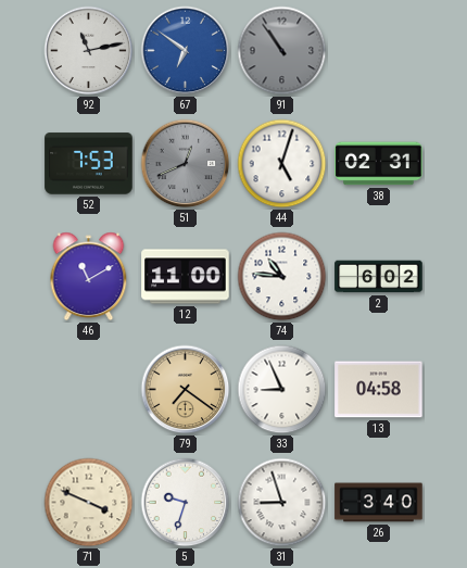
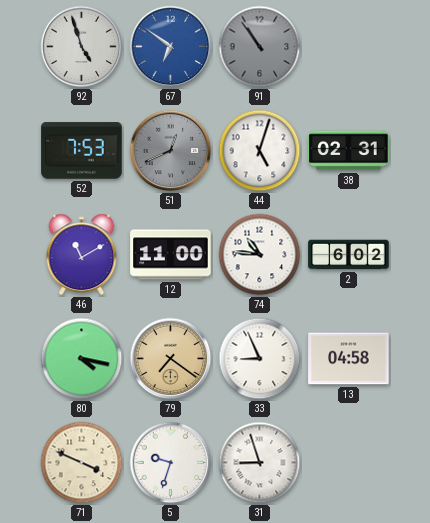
92: 11:13 -> 4:57 (82, 47)
80: none -> 4:17 (82, 359)
26: 3:40 -> none (379, 503)
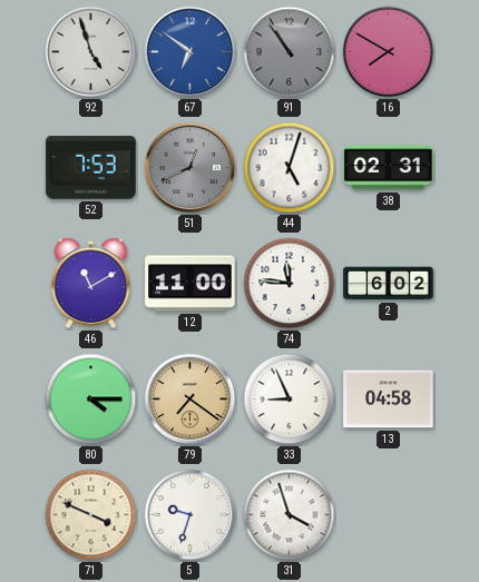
16: none -> 7:50 (389, 52)
74: 10:46 -> 11:46 (290, 284)
80: 4:17 -> 4:15 (91, 399)
31: 8:57 -> 3:57 (290, 515)
